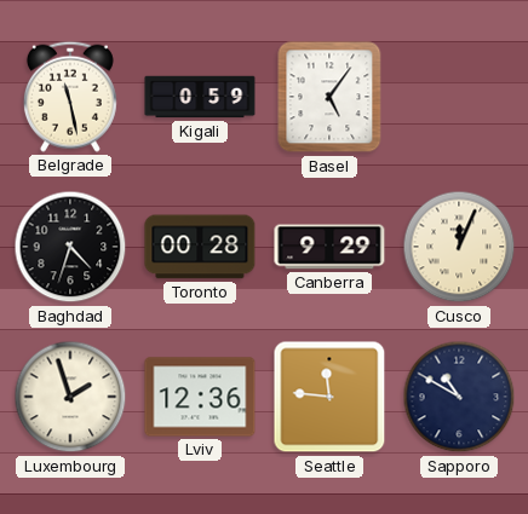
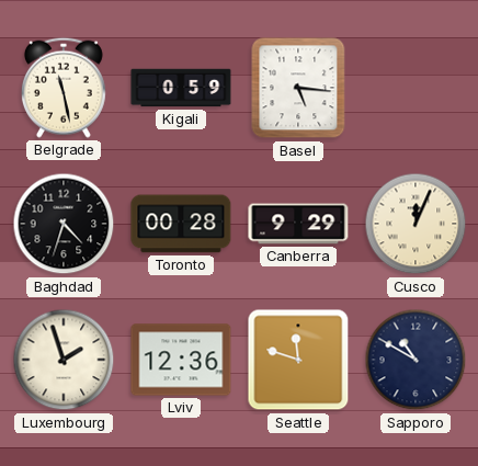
Basel: 5:06 -> 5:16 (298, 88)
Seattle: 11:46 -> 11:48 (298, 360)
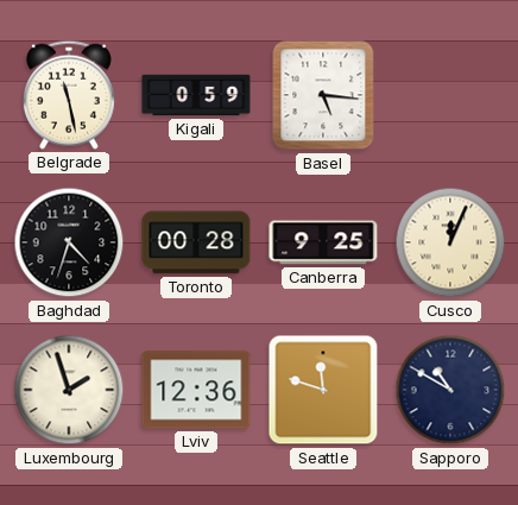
Canberra: 9:29 -> 9:25 (323, 242)
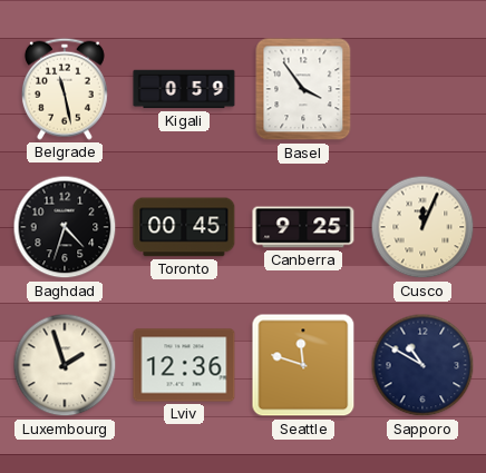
Basel: 5:16 -> 3:54 (303, 89)
Toronto: 00:28 -> 00:45 (184, 227)
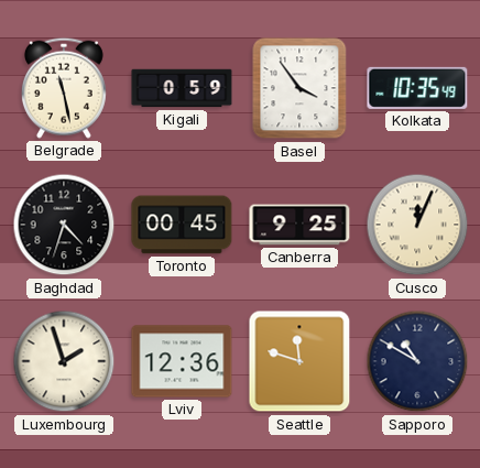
Kolkata: none -> 10:35 (417, 88)
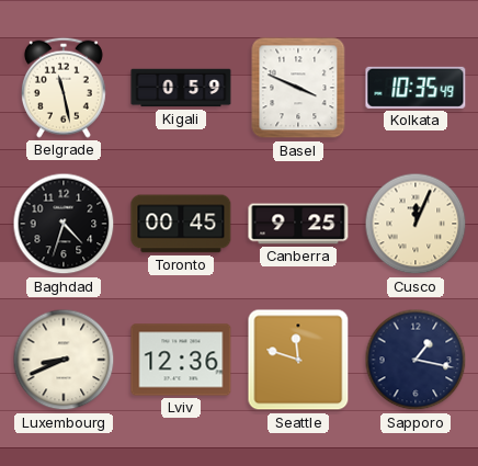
Basel: 3:54 -> 3:49 (298, 88)
Luxembourg: 1:57 -> 8:41 (64, 360)
Sapporo: 10:50 -> 1:17 (416, 360)
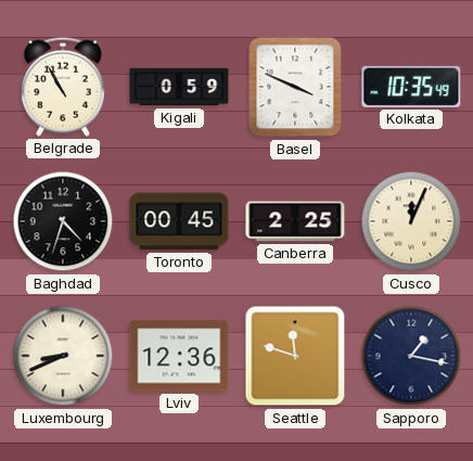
Belgrade: 11:28 -> 10:55 (63, 87)
Canberra: 9:25 -> 2:25 (295, 221)
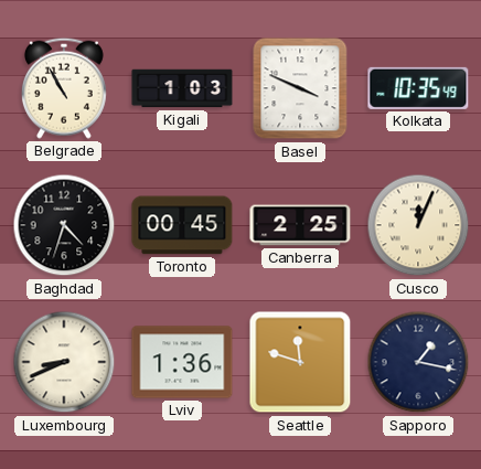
Kigali: 0:59 -> 1:03 (182, 88)
Lviv: 12:36 -> 1:36 (182, 362)
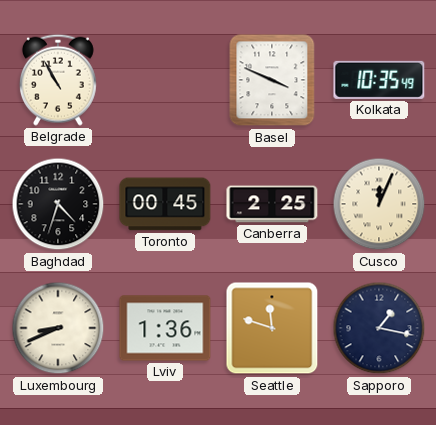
Kigali: 1:03 -> none (182, 88)
